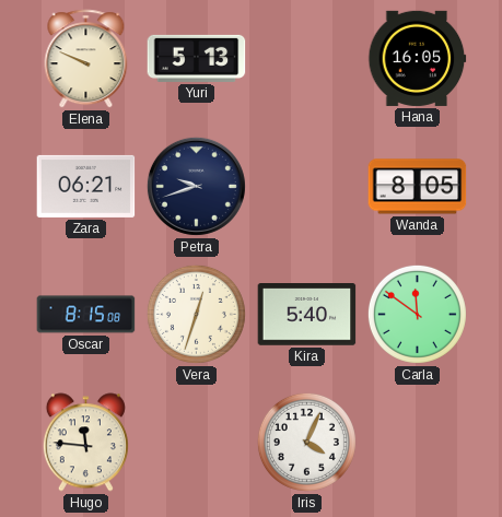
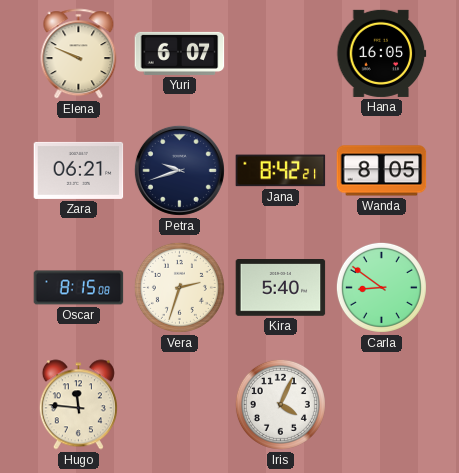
Yuri: 5:13 -> 6:07 (180, 53)
Jana: none -> 8:42 (281, 171)
Vera: 12:33 -> 2:33 (179, 287)
Carla: 11:51 -> 8:51 (381, 287)
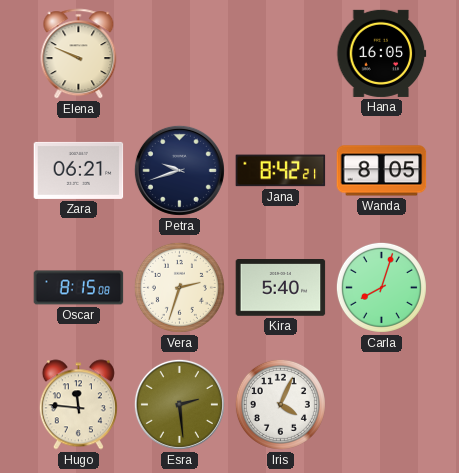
Yuri: 6:07 -> none (180, 53)
Carla: 8:51 -> 8:03 (381, 287)
Esra: none -> 2:29 (179, 404)
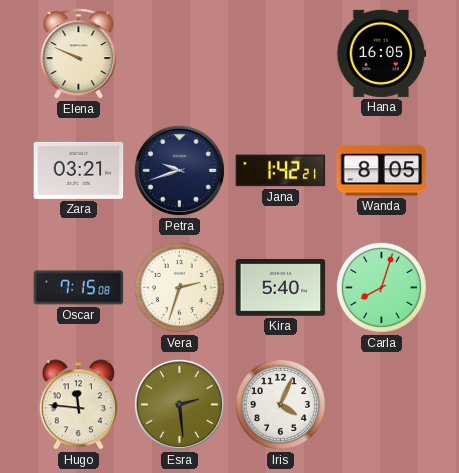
Zara: 06:21 -> 03:21 (79, 170)
Jana: 8:42 -> 1:42 (281, 171)
Oscar: 8:15 -> 7:15 (79, 288)
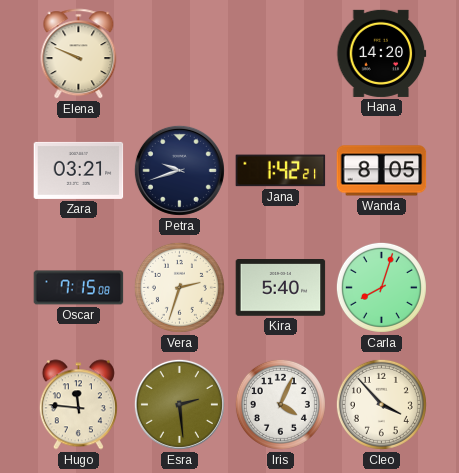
Hana: 16:05 -> 14:20 (382, 53)
Cleo: none -> 3:53 (381, 404)
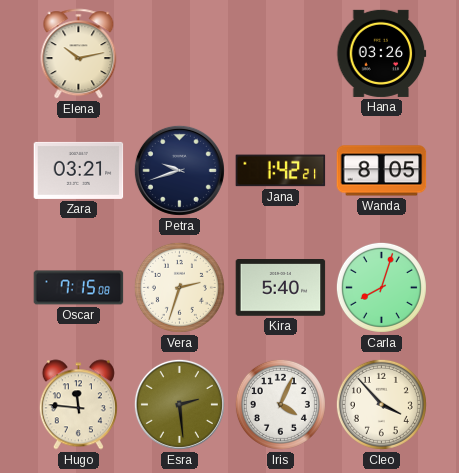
Elena: 9:49 -> 10:13 (79, 54)
Hana: 14:20 -> 03:26 (382, 53)
